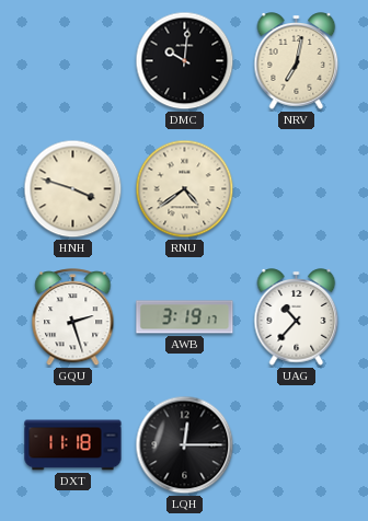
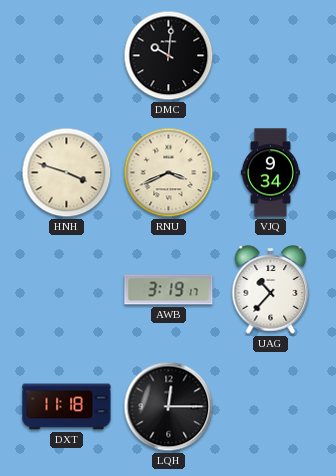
NRV: 7:02 -> none (297, 61)
RNU: 4:39 -> 3:41 (169, 173)
VJQ: none -> 9:34 (270, 173)
GQU: 2:27 -> none (73, 317)
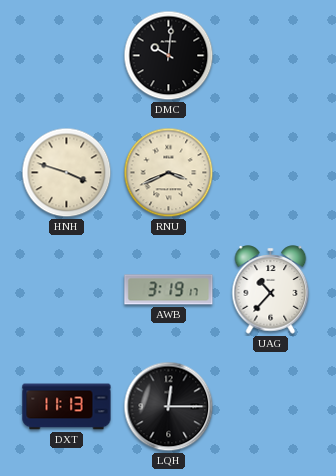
VJQ: 9:34 -> none (270, 173)
DXT: 11:18 -> 11:13 (67, 407)
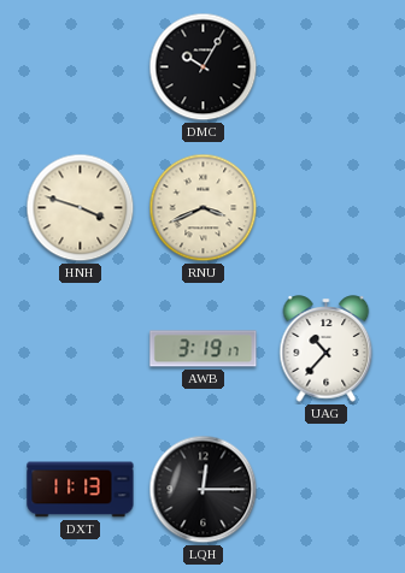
DMC: 10:01 -> 10:05 (204, 67)
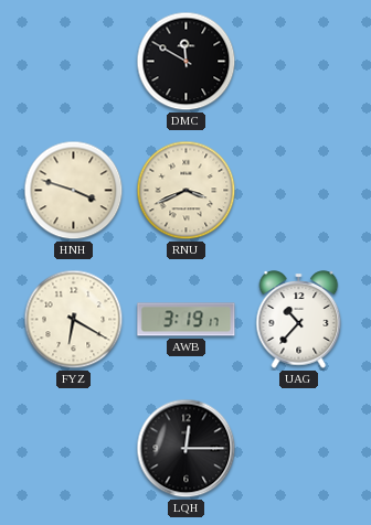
DMC: 10:05 -> 11:50 (187, 62)
FYZ: none -> 6:20 (74, 320)
DXT: 11:13 -> none (81, 490)
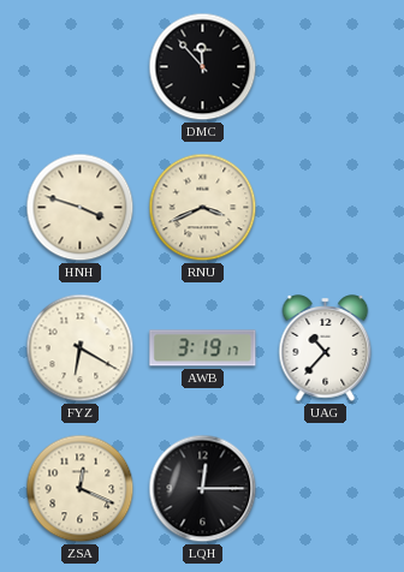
DMC: 11:50 -> 11:53 (203, 67)
ZSA: none -> 12:19 (81, 489)
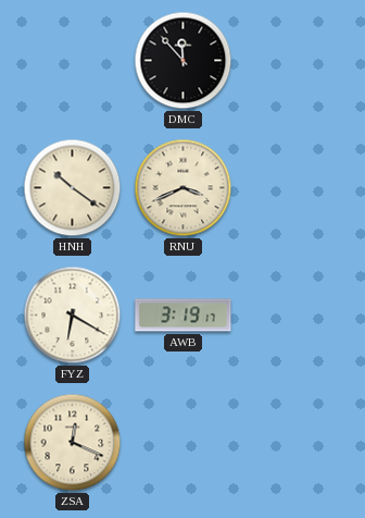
HNH: 3:48 -> 10:21 (73, 188)
UAG: 10:37 -> none (326, 348)
LQH: 12:15 -> none (203, 489)
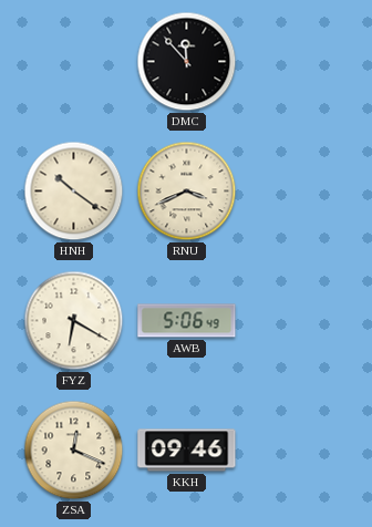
AWB: 3:19 -> 5:06 (187, 321)
KKH: none -> 09:46 (187, 451)
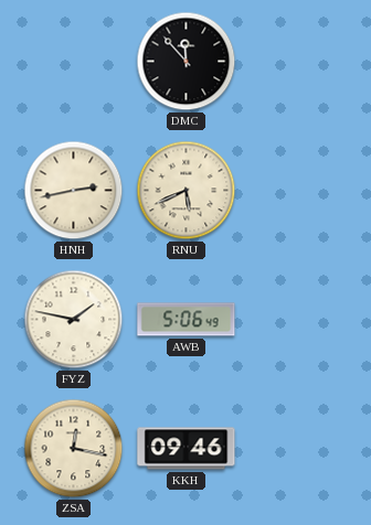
HNH: 10:21 -> 2:43 (74, 191)
RNU: 3:41 -> 5:41 (187, 191)
FYZ: 6:20 -> 1:47 (74, 320)
ZSA: 12:19 -> 12:17 (74, 449)
